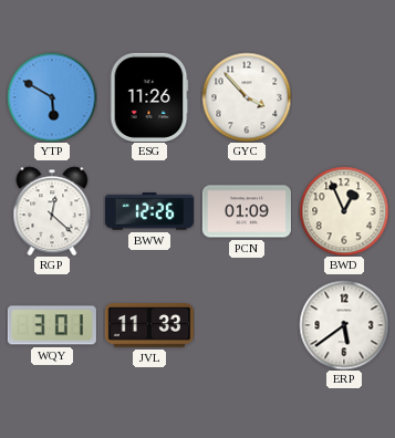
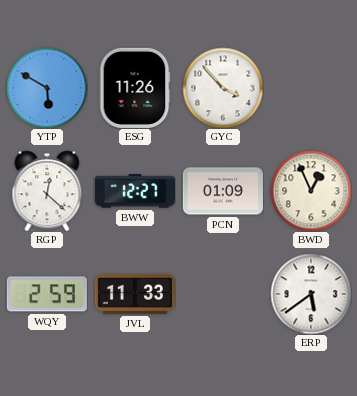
BWW: 12:26 -> 12:27 (135, 191)
WQY: 3:01 -> 2:59 (47, 294)
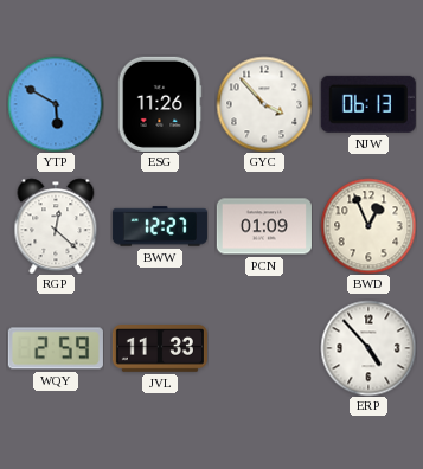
NJW: none -> 06:13 (368, 104)
ERP: 5:39 -> 4:53 (368, 348)
